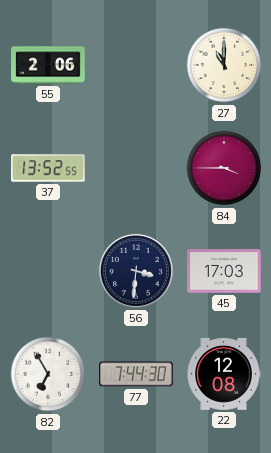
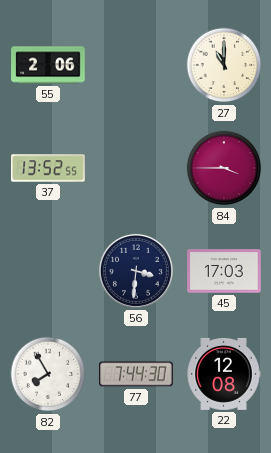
82: 6:55 -> 7:55 (48, 374)
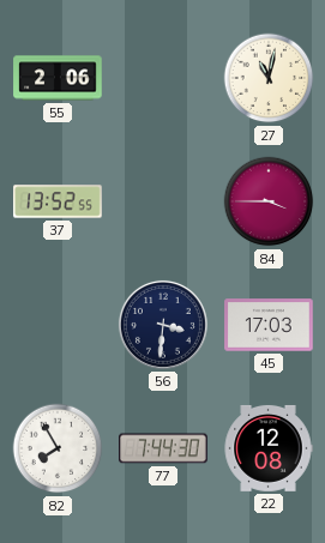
27: 11:00 -> 11:02 (269, 78)
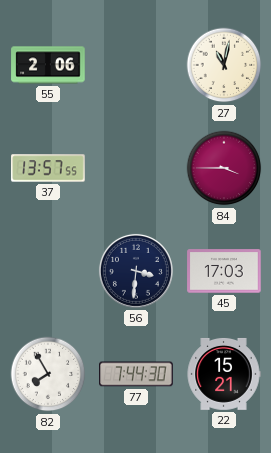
37: 13:52 -> 13:57 (48, 168)
22: 12:08 -> 15:21 (224, 374)
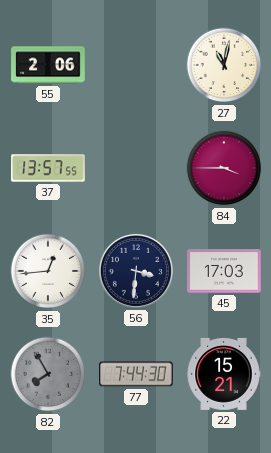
35: none -> 12:44 (48, 271)
82 dial: white -> grey (48, 374)
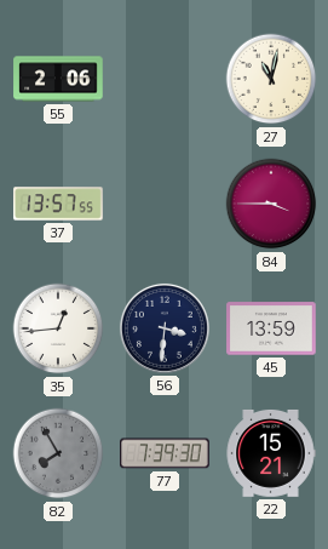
45: 17:03 -> 13:59 (271, 328)
77: 7:44 -> 7:39 (165, 453)
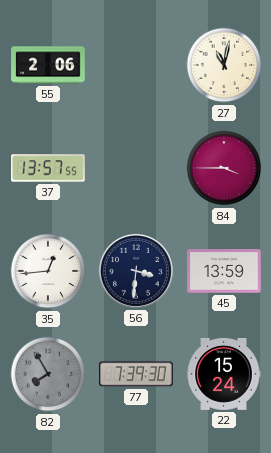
22: 15:21 -> 15:24 (224, 374)
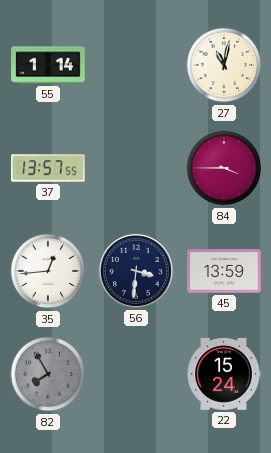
55: 2:06 -> 1:14 (48, 65)
77: 7:39 -> none (136, 374)
